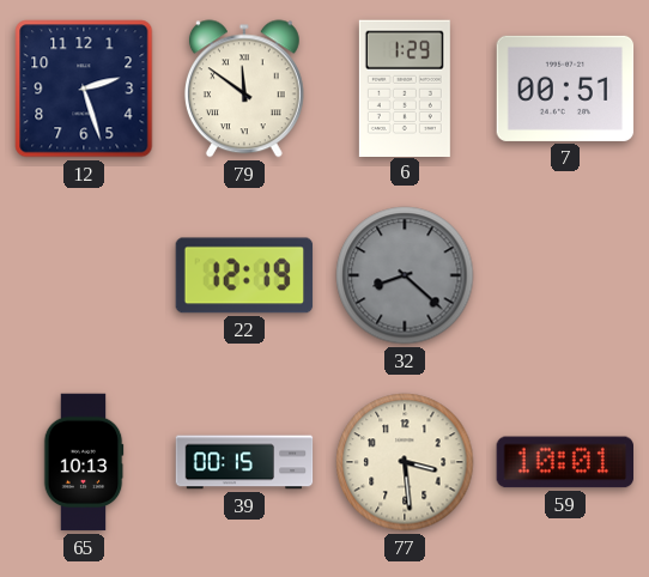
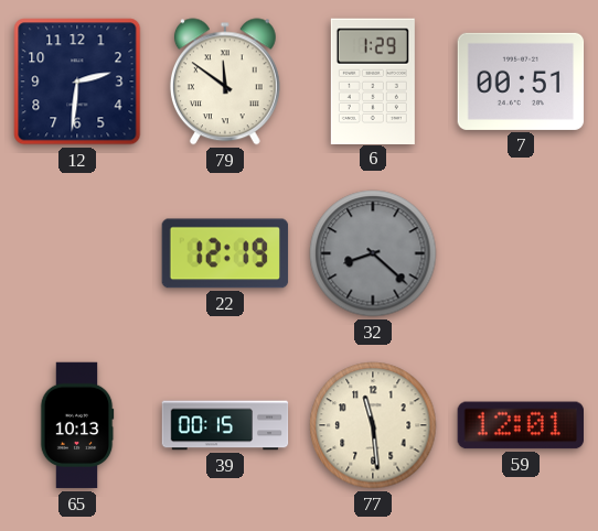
12: 2:27 -> 2:31 (77, 82)
77: 3:29 -> 11:29 (373, 425)
59: 10:01 -> 12:01 (520, 425)
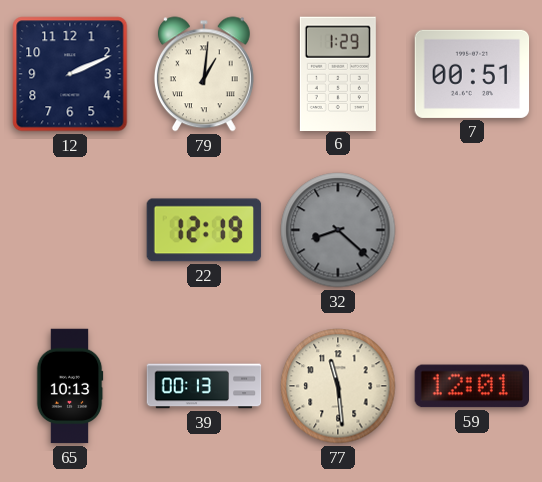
12: 2:31 -> 2:11 (70, 74)
79: 11:51 -> 1:01 (204, 74)
39: 00:15 -> 00:13 (204, 386)
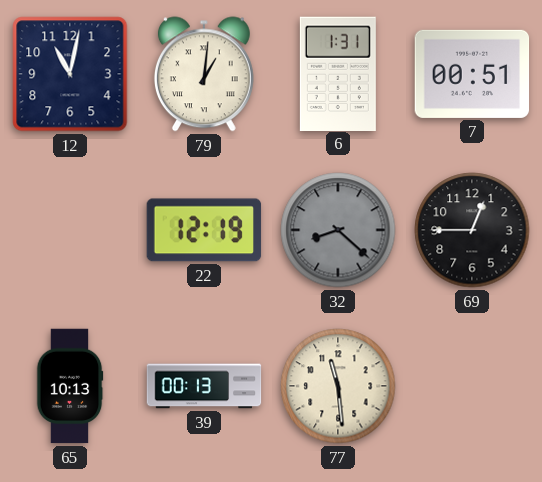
12: 2:11 -> 11:02 (70, 74)
6: 1:29 -> 1:31 (338, 73)
69: none -> 12:45 (472, 230)
59: 12:01 -> none (471, 386)
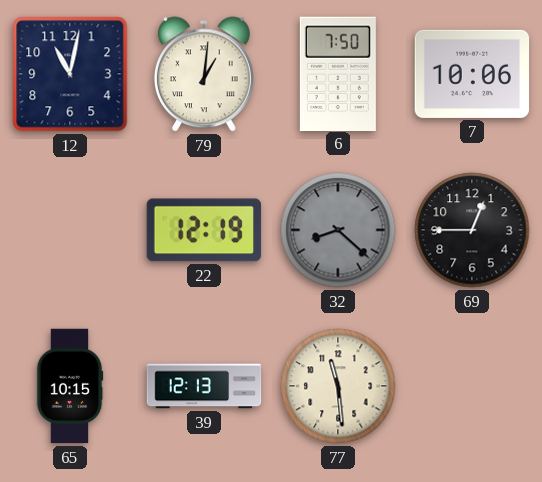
6: 1:31 -> 7:50 (338, 73)
7: 00:51 -> 10:06 (472, 74)
65: 10:13 -> 10:15 (70, 386)
39: 00:13 -> 12:13 (204, 386)
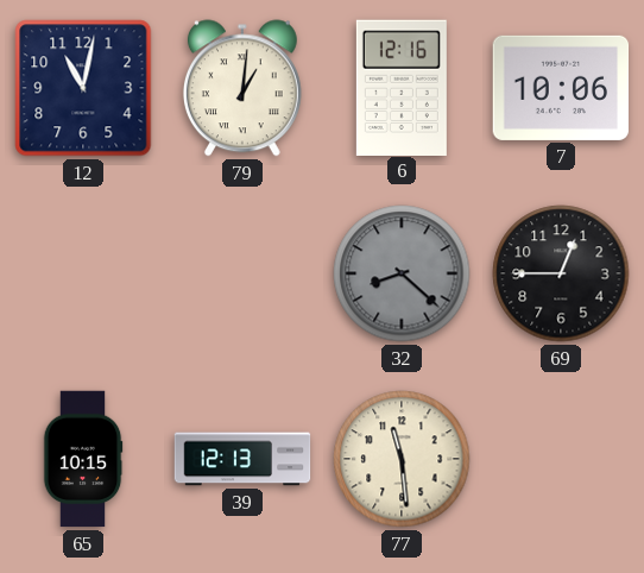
6: 7:50 -> 12:16 (402, 87)
22: 12:19 -> none (204, 230)
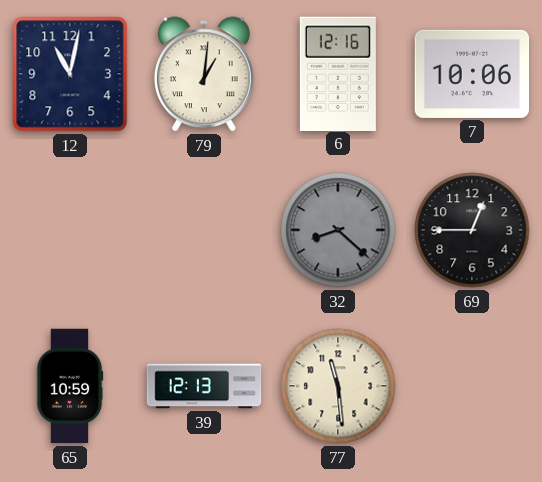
65: 10:15 -> 10:59 (70, 386)
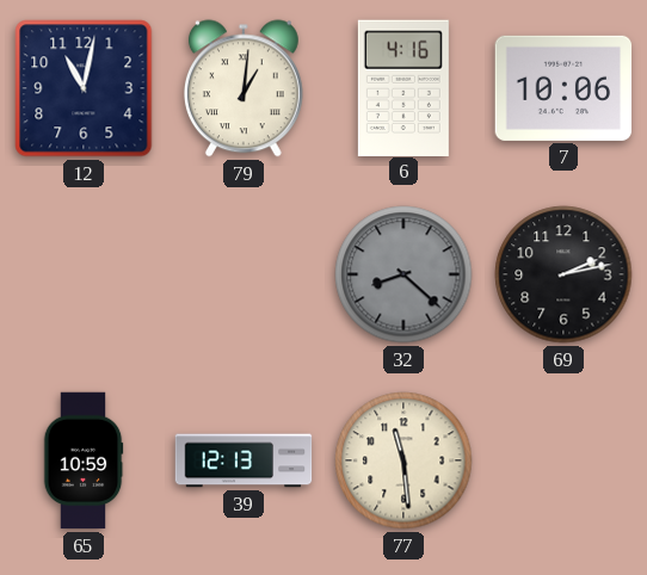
6: 12:16 -> 4:16 (403, 87)
69: 12:45 -> 2:13 (563, 274)
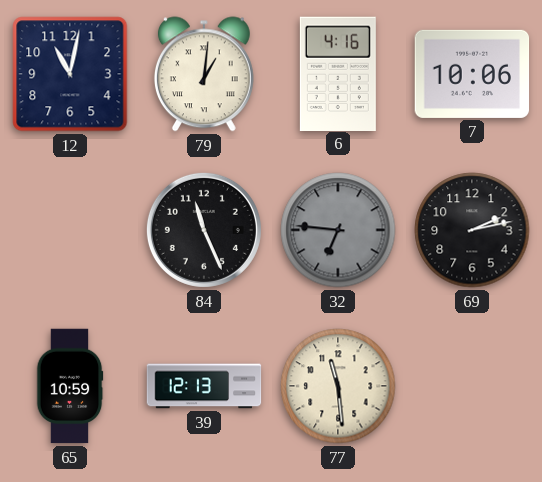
84: none -> 11:26 (204, 230)
32: 8:22 -> 6:46 (338, 230)
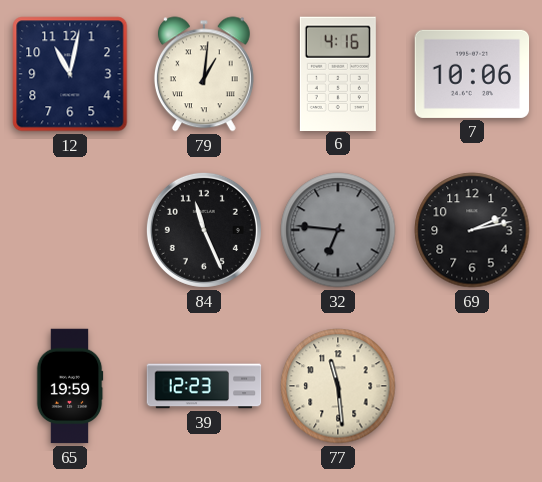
65: 10:59 -> 19:59 (70, 386)
39: 12:13 -> 12:23 (204, 386)
